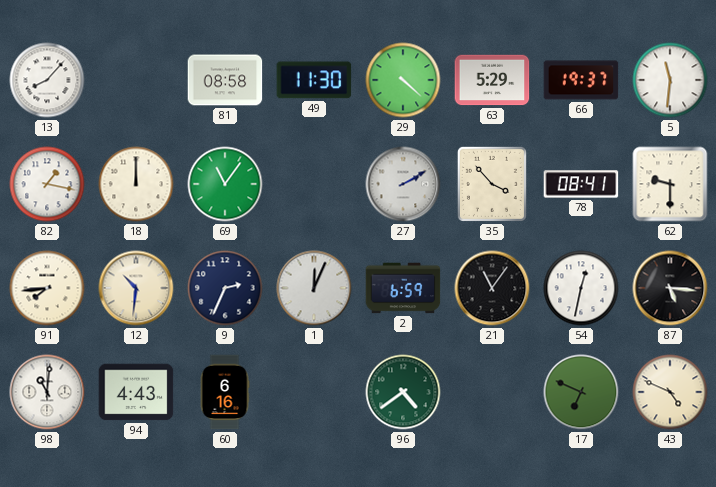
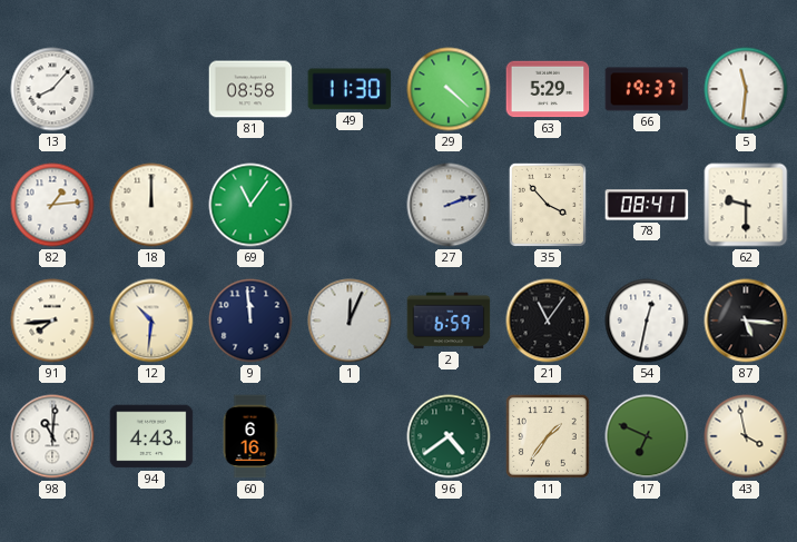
82: 1:17 -> 1:14 (52, 205)
27: 2:10 -> 2:12 (449, 205)
9: 2:34 -> 11:59 (250, 321)
11: none -> 1:36 (549, 437)
43: 4:49 -> 3:58 (746, 436)
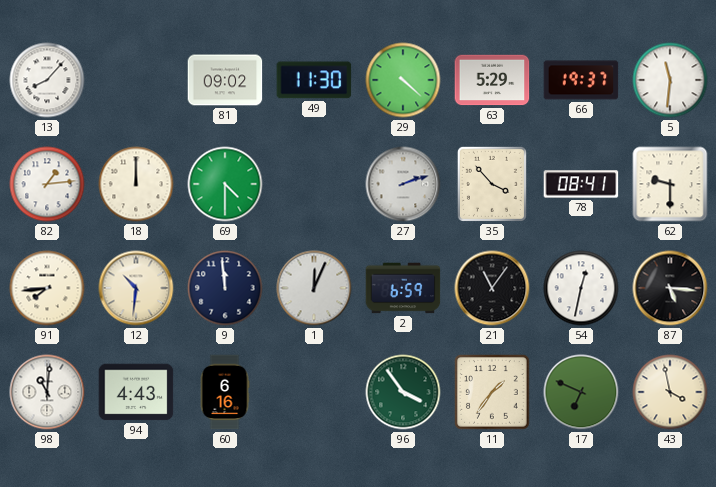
81: 08:58 -> 09:02 (225, 80)
69: 11:06 -> 4:30 (225, 184)
96: 4:39 -> 3:54 (403, 392)
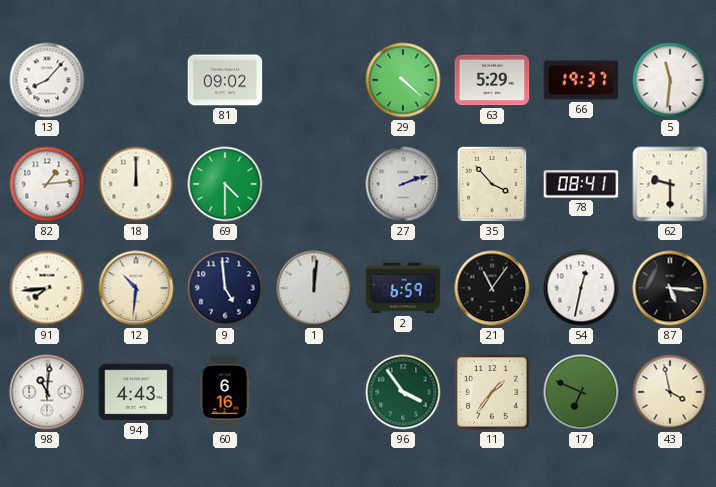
49: 11:30 -> none (314, 80)
9: 11:59 -> 4:59 (225, 288)
1: 12:04 -> 12:01 (314, 288)
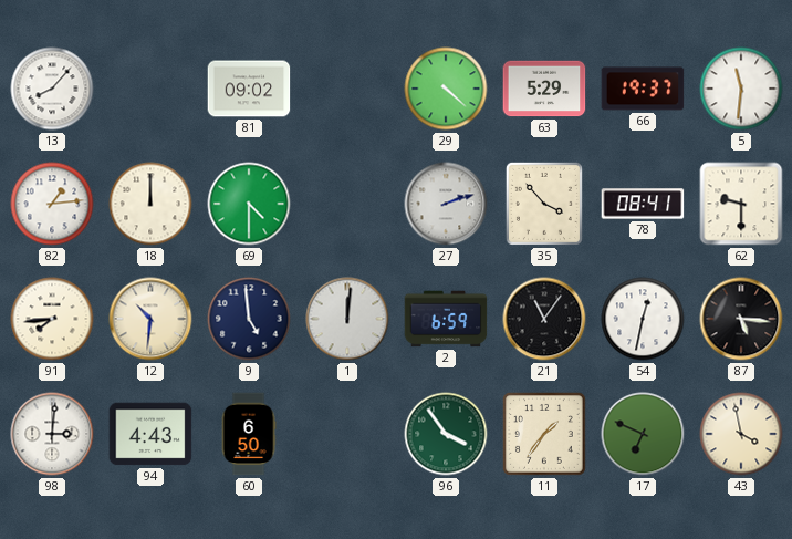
98: 11:01 -> 3:01 (52, 434)
60: 6:16 -> 6:50 (249, 434)
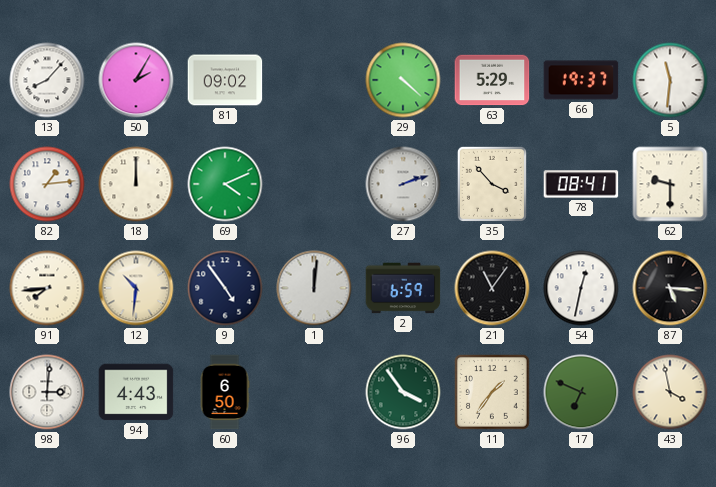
50: none -> 2:05 (136, 80)
69: 4:30 -> 4:11 (225, 184)
9: 4:59 -> 4:54 (225, 288)
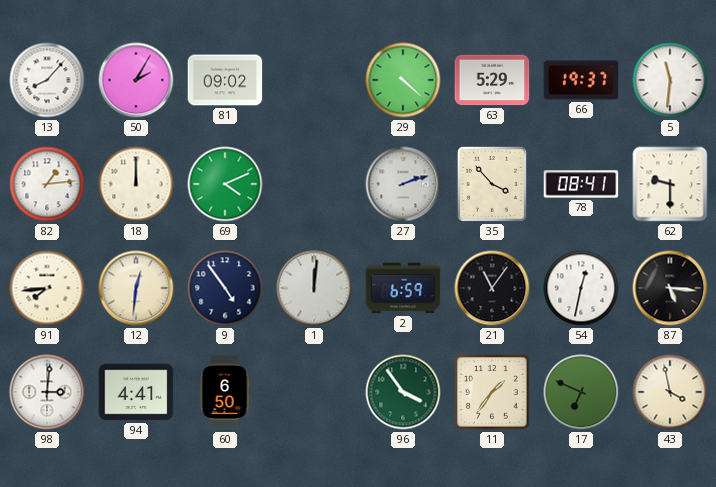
12: 10:31 -> 12:31 (136, 288)
94: 4:43 -> 4:41 (136, 392)
